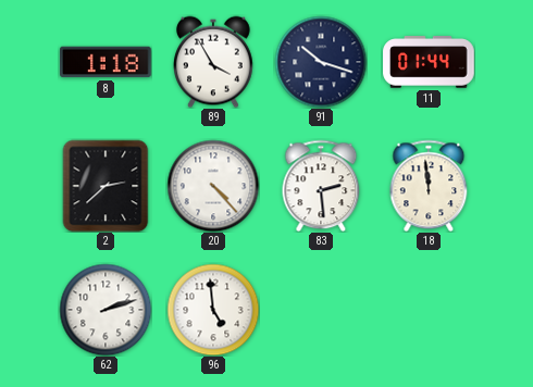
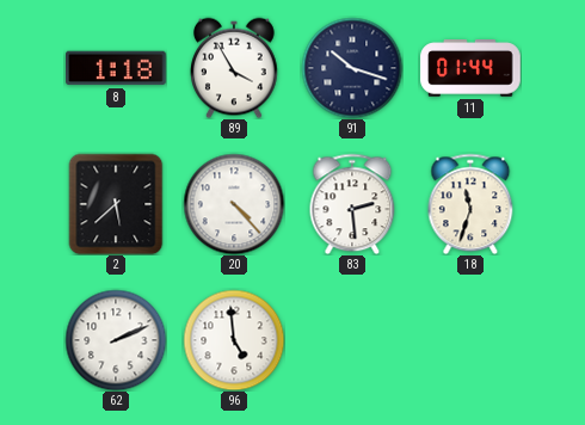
2: 2:38 -> 5:38 (116, 204)
18: 11:59 -> 11:33 (470, 204)
62: 2:12 -> 2:11 (116, 340)
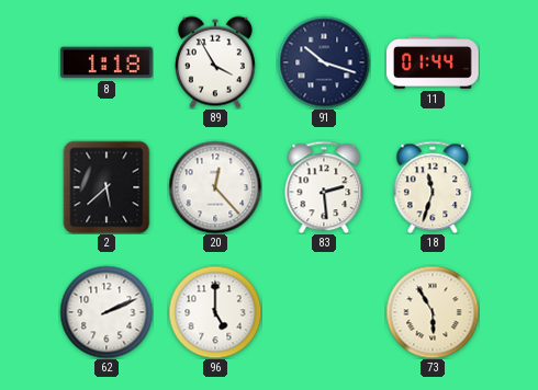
20: 4:23 -> 12:23 (215, 187)
96: 4:59 -> 5:00 (215, 312)
73: none -> 5:55 (433, 312)
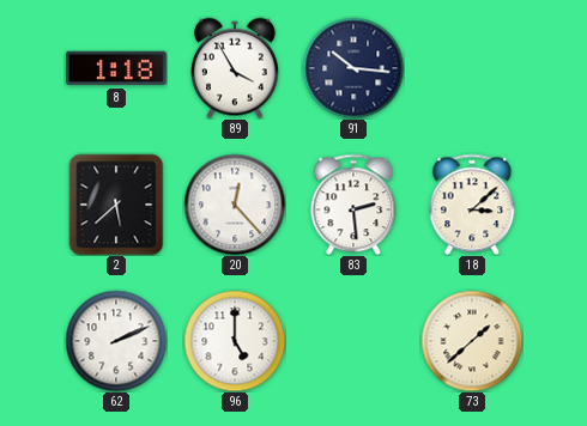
91: 10:18 -> 10:16 (353, 68)
11: 01:44 -> none (433, 62)
18: 11:33 -> 3:08 (472, 205)
73: 5:55 -> 1:38 (472, 341)
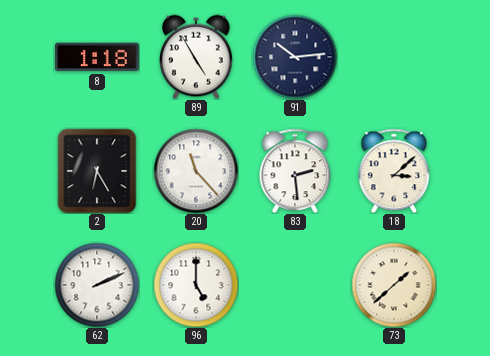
89: 3:55 -> 4:55 (197, 57)
91: 10:16 -> 10:14 (295, 57)
2: 5:38 -> 6:25 (97, 171)
20: 12:23 -> 11:23 (196, 171)
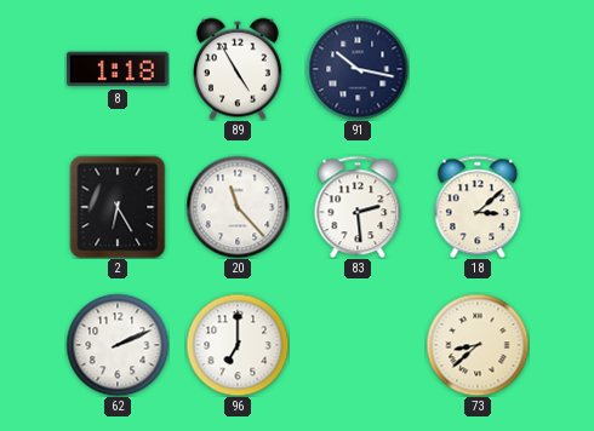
91: 10:14 -> 10:17 (358, 69)
96: 5:00 -> 7:00 (238, 345)
73: 1:38 -> 8:38 (478, 345)
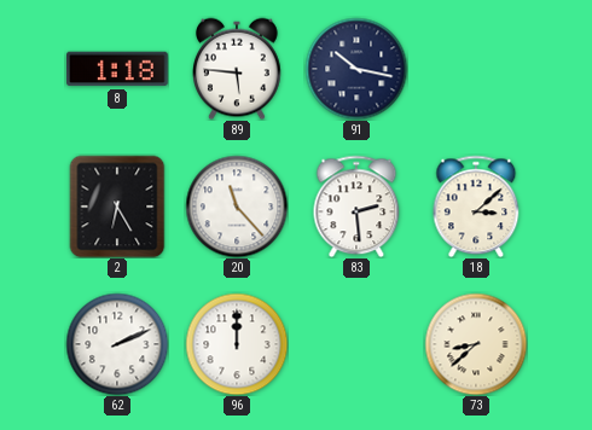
89: 4:55 -> 5:46 (238, 69)
96: 7:00 -> 12:00 (237, 344)
